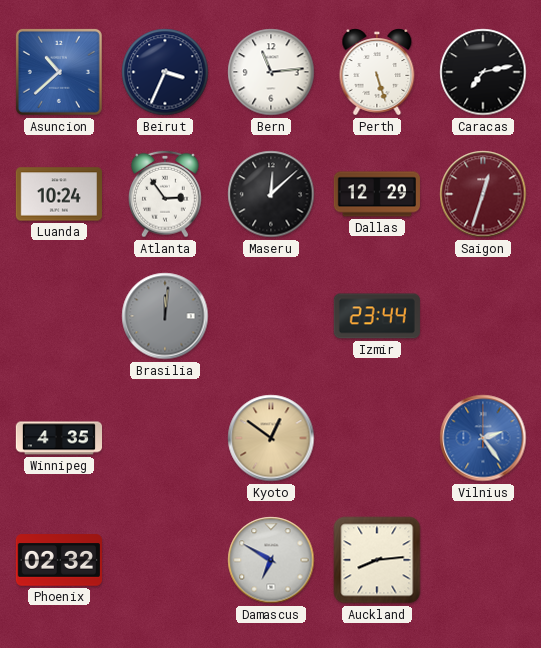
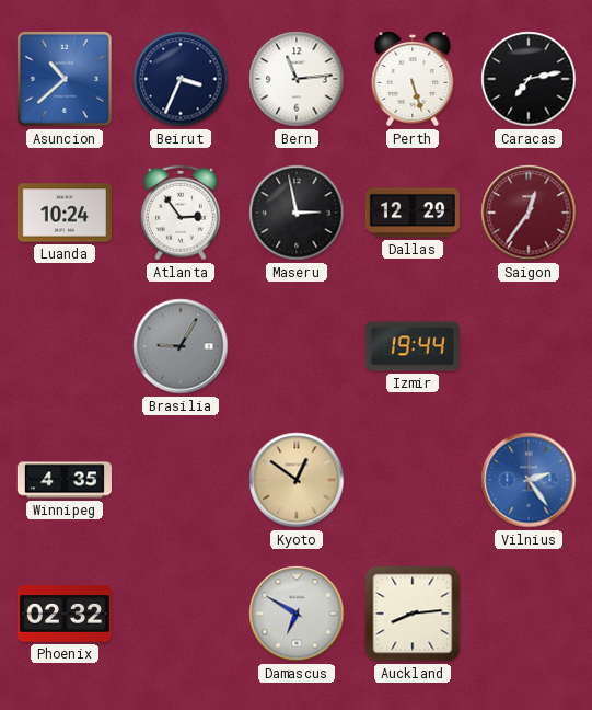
Maseru: 12:08 -> 2:58 (297, 213)
Saigon: 12:33 -> 12:36 (529, 213)
Brasilia: 12:01 -> 9:05 (181, 346)
Izmir: 23:44 -> 19:44 (413, 346)
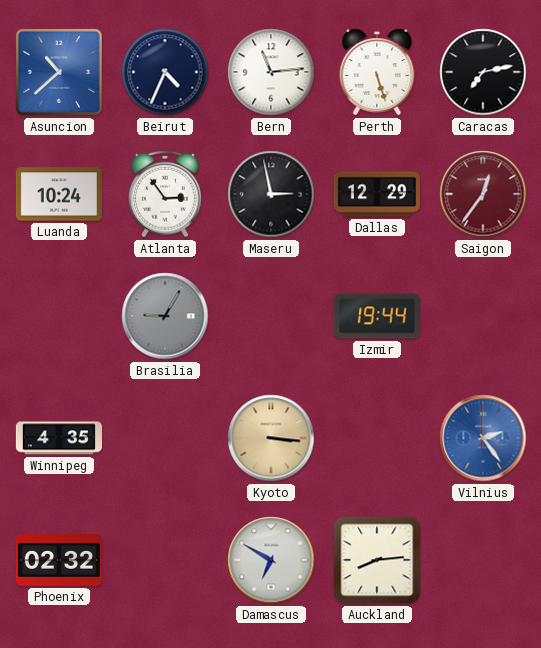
Beirut: 3:34 -> 4:34 (165, 72)
Kyoto: 12:51 -> 3:16 (271, 438)
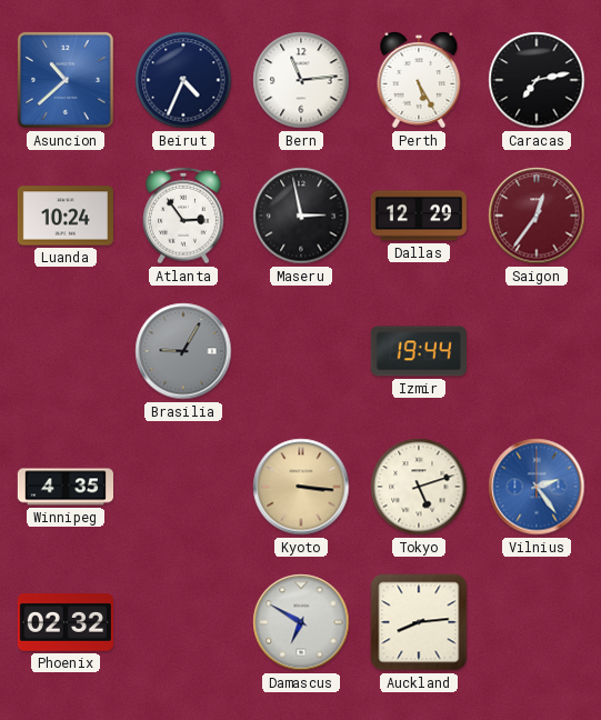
Perth: 5:27 -> 5:25 (419, 80)
Tokyo: none -> 5:12 (419, 487)
